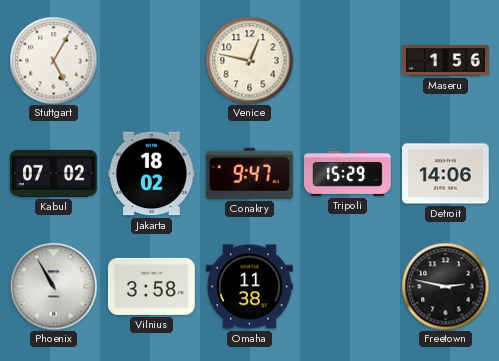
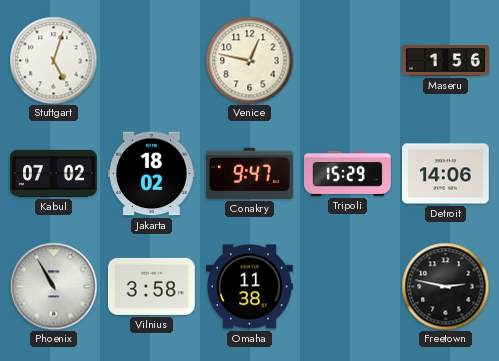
Stuttgart: 5:05 -> 5:03 (53, 60)
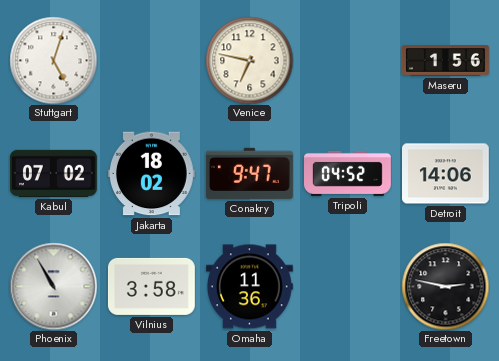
Venice: 12:47 -> 6:47 (249, 60)
Tripoli: 15:29 -> 04:52 (348, 173)
Omaha: 11:38 -> 11:36 (250, 287)
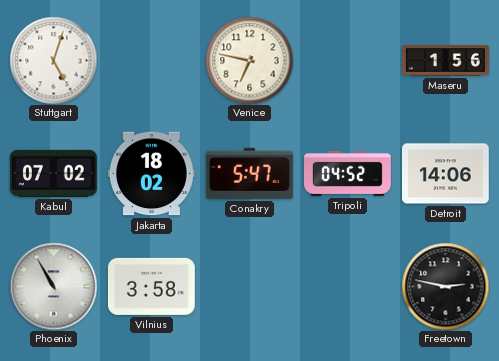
Conakry: 9:47 -> 5:47 (249, 173)
Omaha: 11:36 -> none (250, 287)
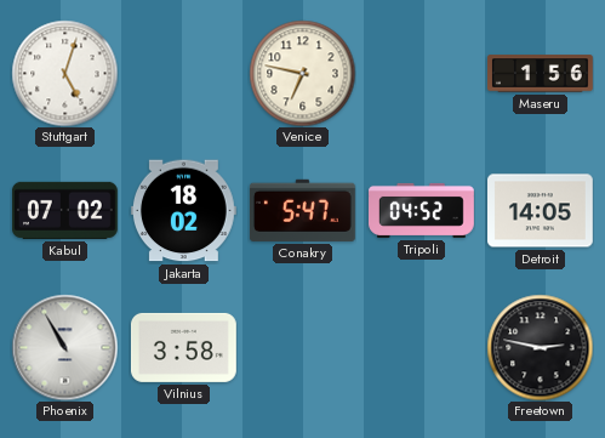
Detroit: 14:06 -> 14:05 (541, 211)
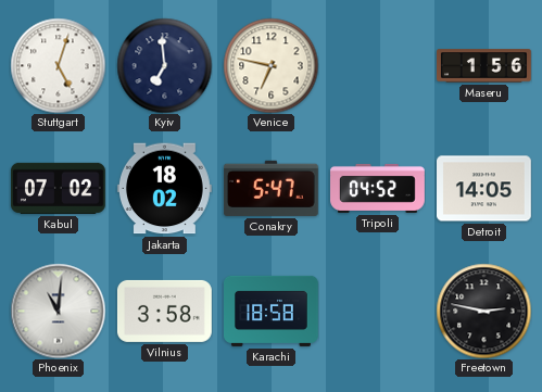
Kyiv: none -> 6:59 (164, 65)
Phoenix: 10:55 -> 11:01 (58, 311)
Karachi: none -> 18:58 (272, 311)
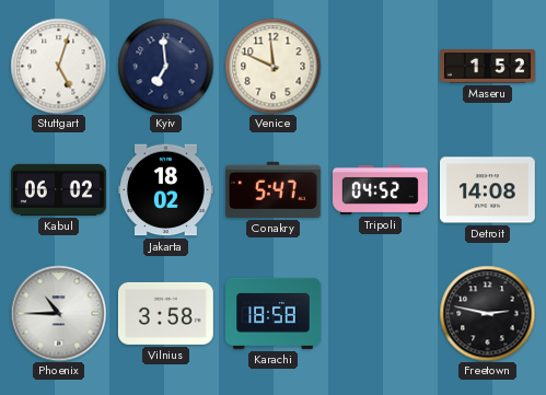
Venice: 6:47 -> 11:49 (272, 66)
Maseru: 1:56 -> 1:52 (488, 67)
Kabul: 07:02 -> 06:02 (58, 189)
Detroit: 14:05 -> 14:08 (488, 190)
Phoenix: 11:01 -> 10:45 (58, 313)
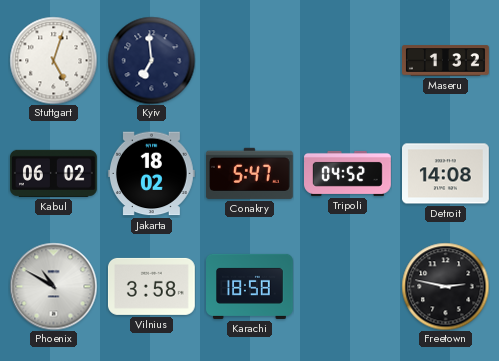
Venice: 11:49 -> none (272, 66)
Maseru: 1:52 -> 1:32 (446, 61)
Phoenix: 10:45 -> 10:50 (53, 286)
